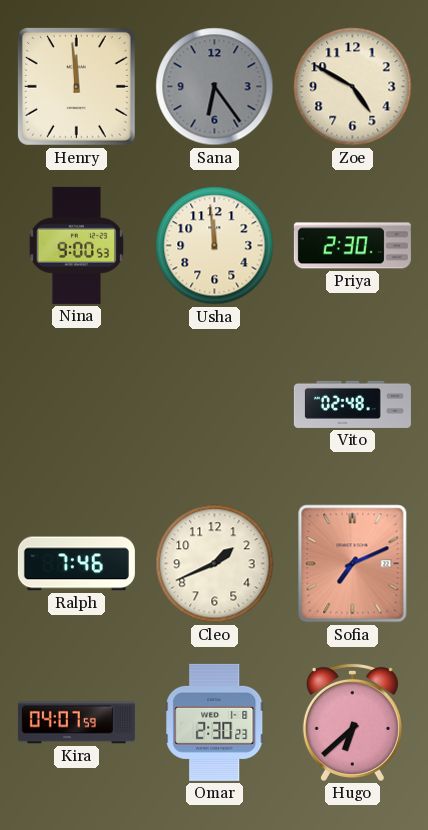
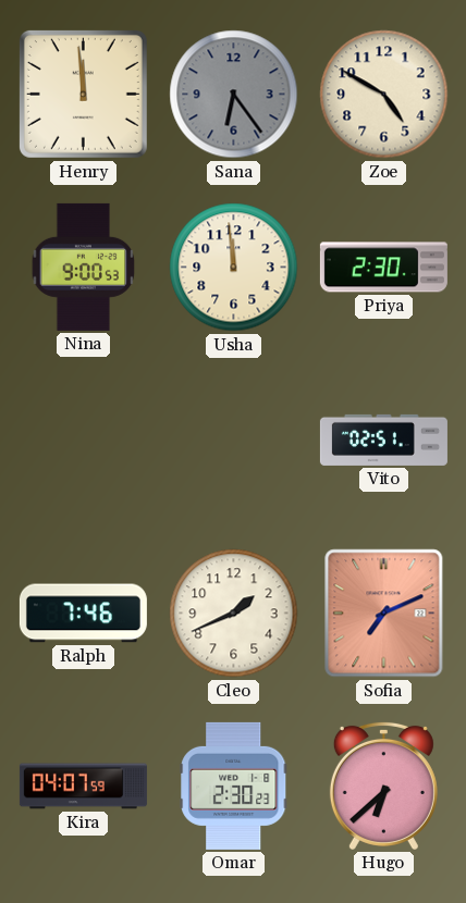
Vito: 02:48 -> 02:51 (383, 440)
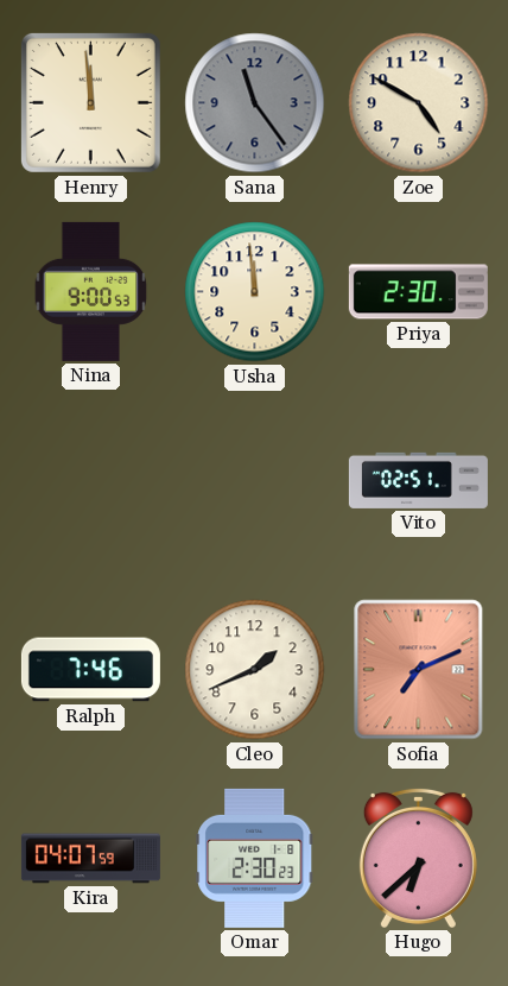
Sana: 6:24 -> 11:24 (255, 103)
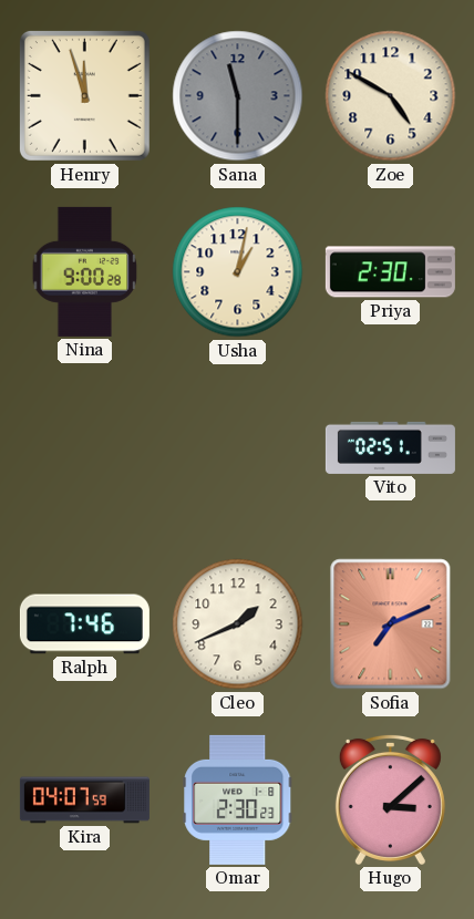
Henry: 11:59 -> 11:57 (84, 95)
Sana: 11:24 -> 11:30 (238, 96)
Nina: 9:00:53 -> 9:00:28 (85, 271)
Usha: 11:59 -> 1:02 (238, 272)
Hugo: 6:38 -> 3:08 (390, 799)
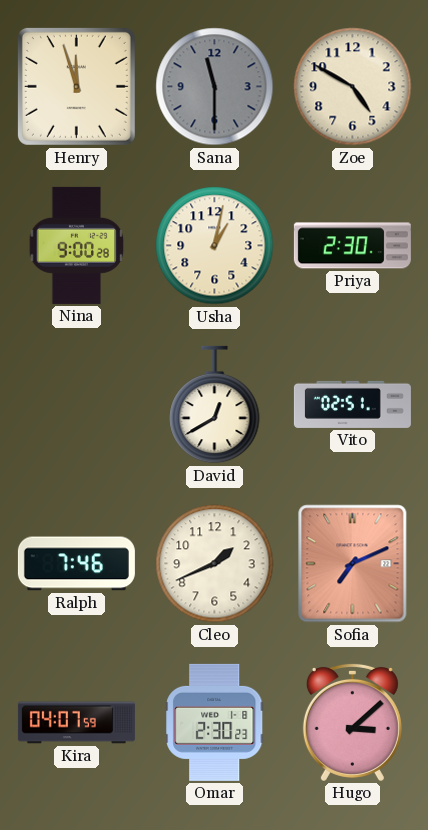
David: none -> 12:40 (215, 405)
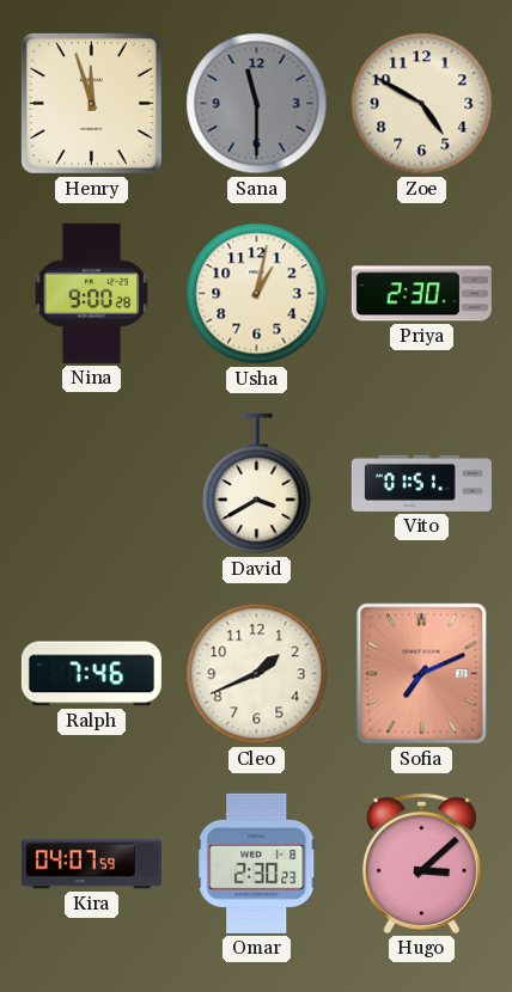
David: 12:40 -> 3:40 (257, 484)
Vito: 02:51 -> 01:51 (421, 483)
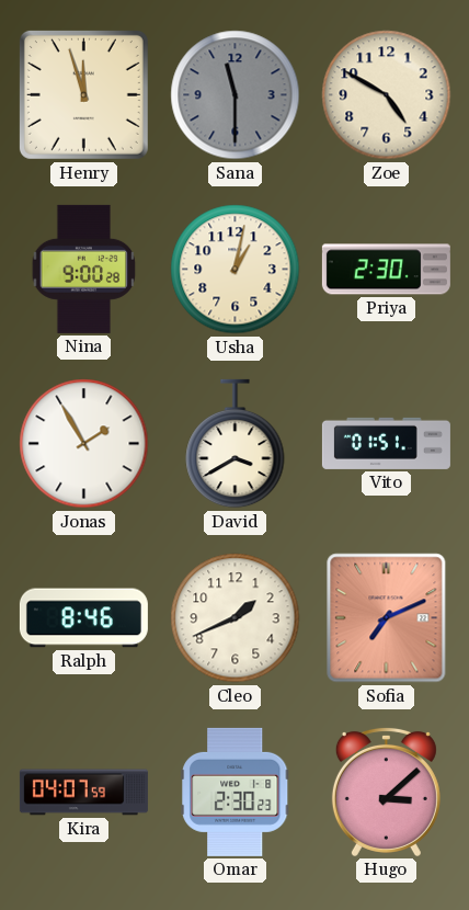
Jonas: none -> 1:55 (84, 444)
Ralph: 7:46 -> 8:46 (83, 618)
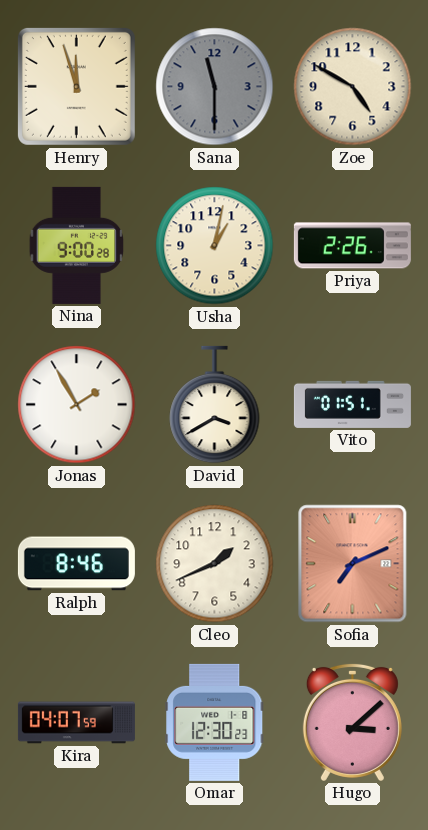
Priya: 2:30 -> 2:26 (352, 246)
Omar: 2:30 -> 12:30 (215, 722)
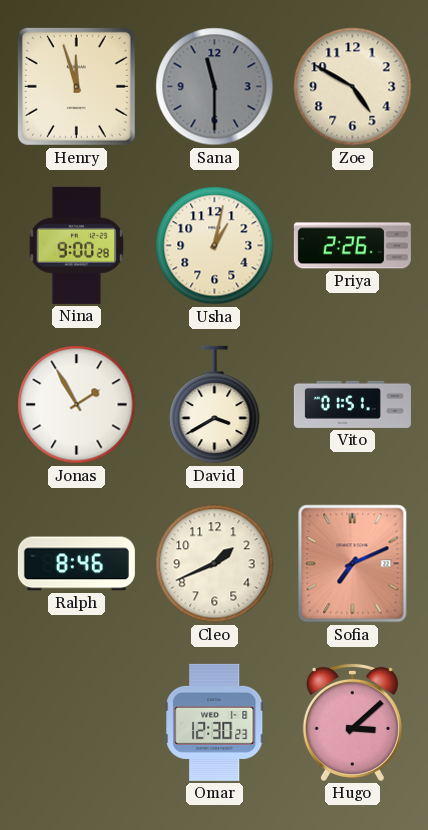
Kira: 04:07 -> none (76, 723)
